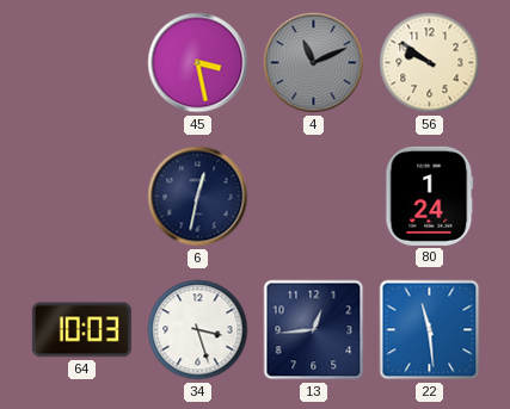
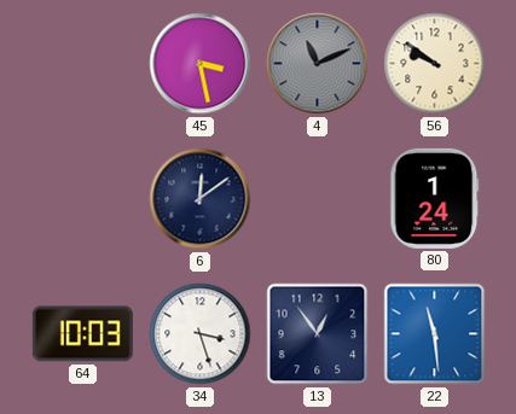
6: 12:32 -> 12:09 (201, 199)
13: 12:44 -> 12:54 (318, 334)
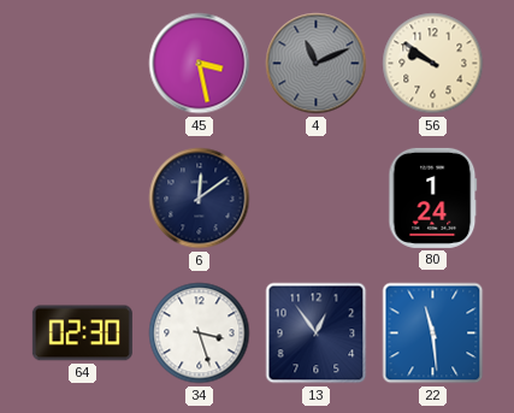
64: 10:03 -> 02:30 (82, 334)
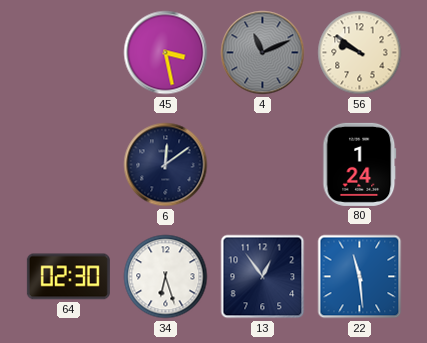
34: 3:27 -> 6:27 (166, 277)
